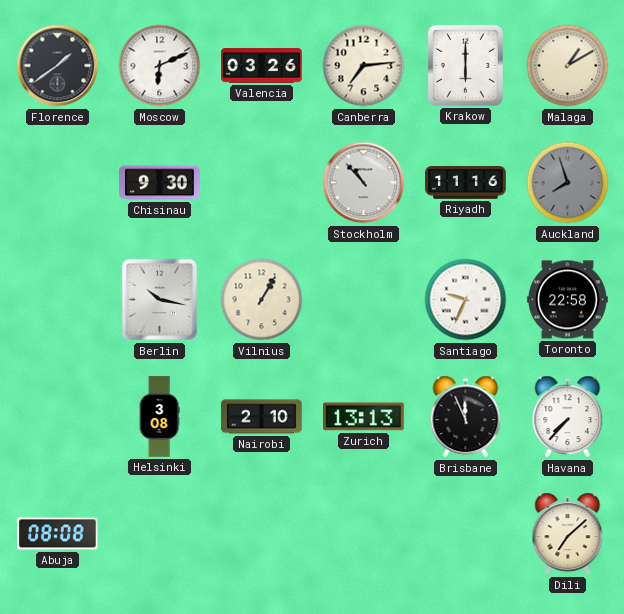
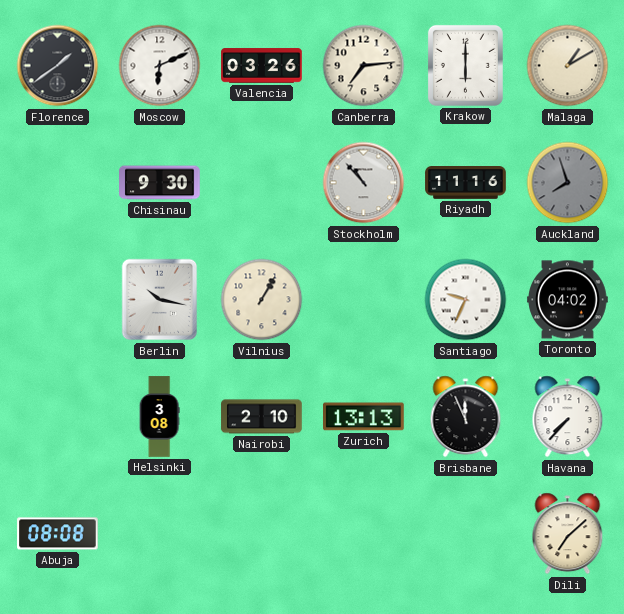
Toronto: 22:58 -> 04:02 (568, 300)
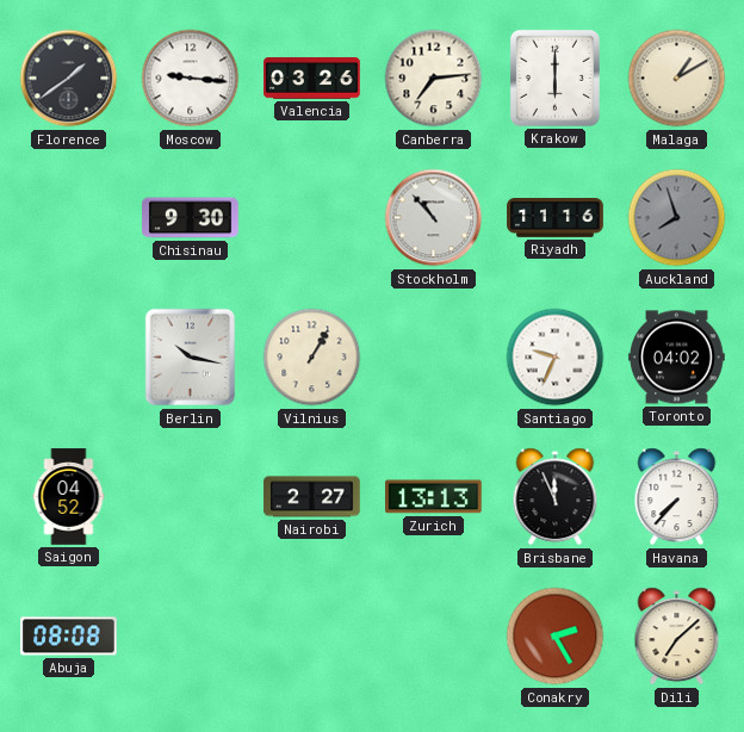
Moscow: 6:11 -> 9:16 (191, 79)
Saigon: none -> 04:52 (69, 497)
Helsinki: 3:08 -> none (159, 417)
Nairobi: 2:10 -> 2:27 (312, 497)
Conakry: none -> 2:25 (556, 637)
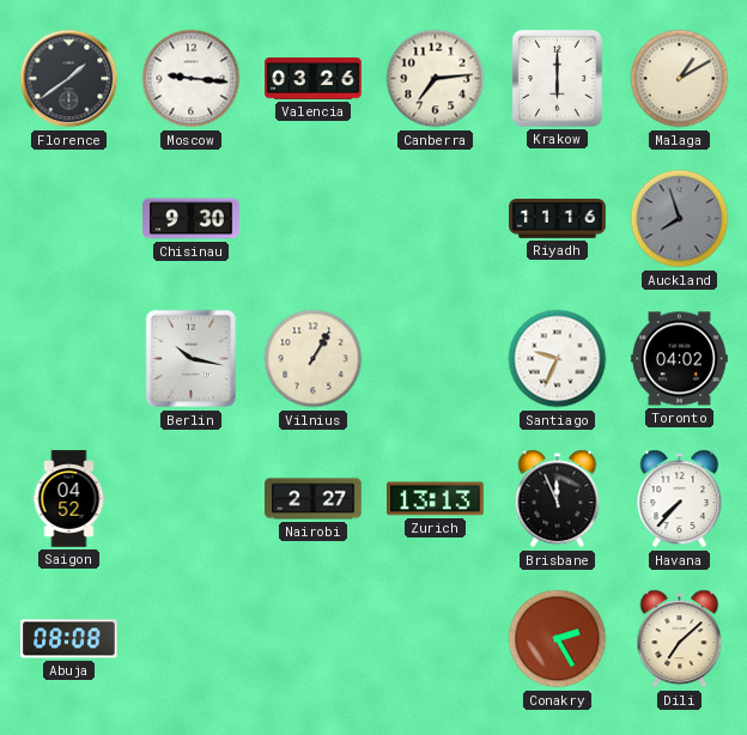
Stockholm: 10:53 -> none (434, 218)
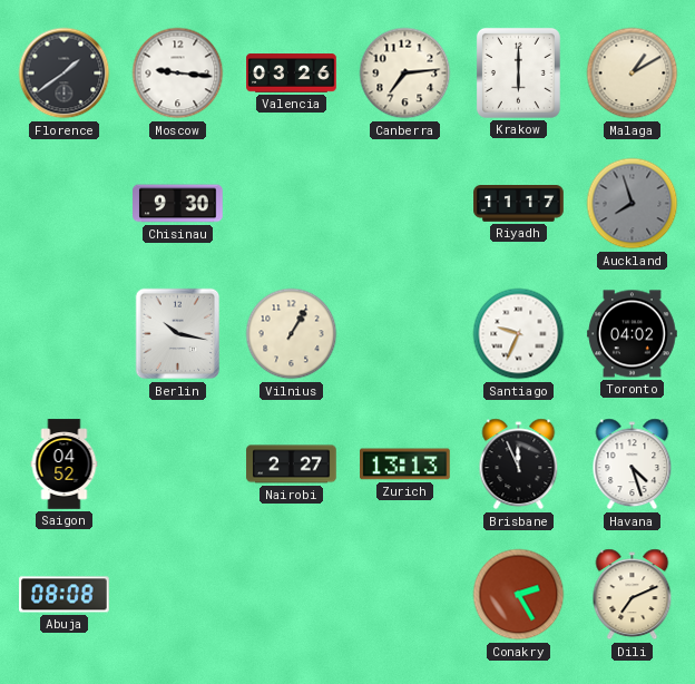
Riyadh: 11:16 -> 11:17 (519, 204)
Havana: 7:37 -> 4:27 (633, 465)
Dili: 7:08 -> 7:11 (633, 595)
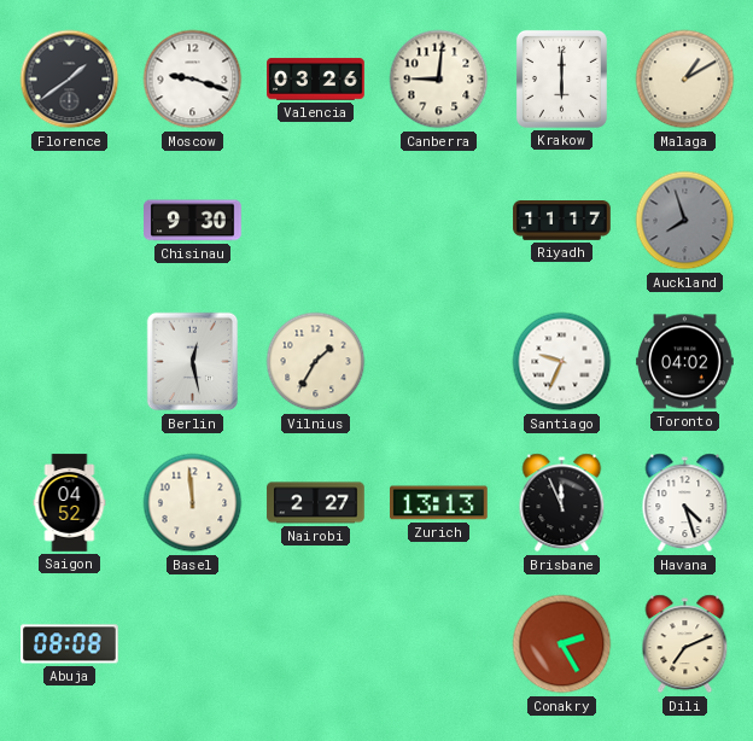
Moscow: 9:16 -> 9:18 (193, 80)
Canberra: 7:14 -> 9:01 (439, 80)
Berlin: 10:17 -> 12:28 (193, 362)
Vilnius: 1:05 -> 1:35 (316, 362)
Basel: none -> 11:59 (193, 503)
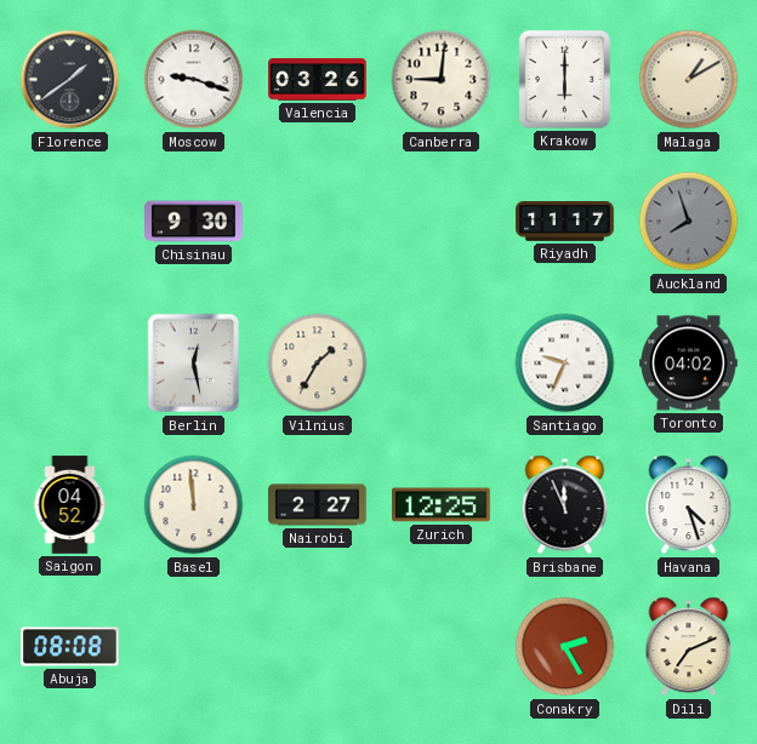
Zurich: 13:13 -> 12:25 (442, 505)
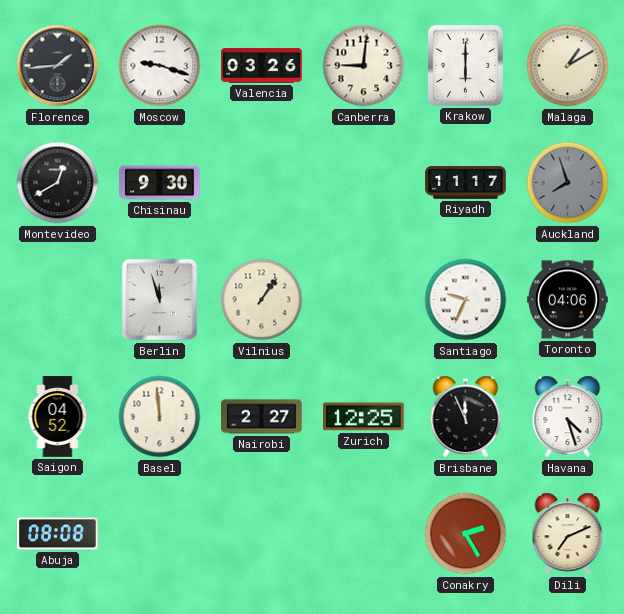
Florence: 1:39 -> 1:44 (58, 66)
Montevideo: none -> 12:40 (58, 183)
Berlin: 12:28 -> 11:57 (160, 300)
Vilnius: 1:35 -> 1:06 (262, 300)
Toronto: 04:02 -> 04:06 (568, 300)
